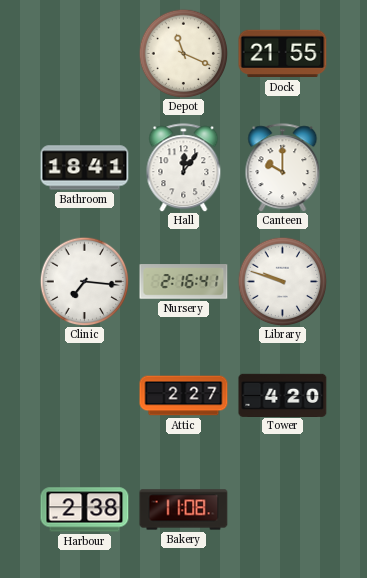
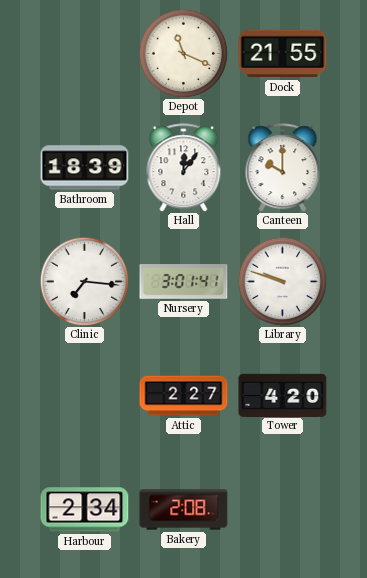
Bathroom: 18:41 -> 18:39 (85, 168)
Nursery: 2:16 -> 3:01 (184, 282)
Harbour: 2:38 -> 2:34 (85, 510)
Bakery: 11:08 -> 2:08 (184, 510)
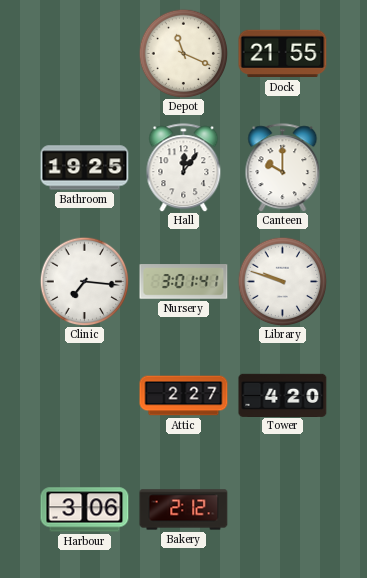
Bathroom: 18:39 -> 19:25 (85, 168)
Harbour: 2:34 -> 3:06 (85, 510)
Bakery: 2:08 -> 2:12 (184, 510)
